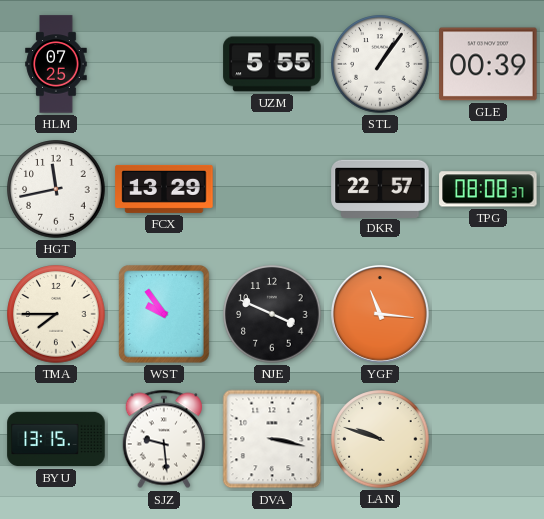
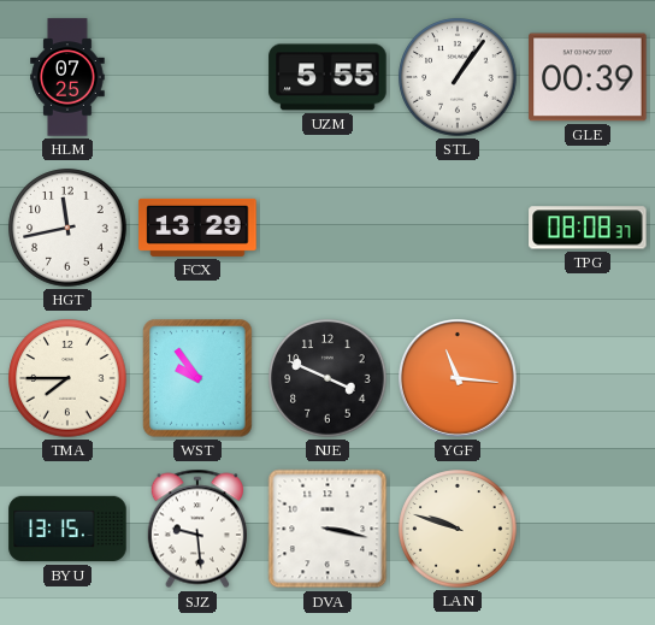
DKR: 22:57 -> none (380, 188)
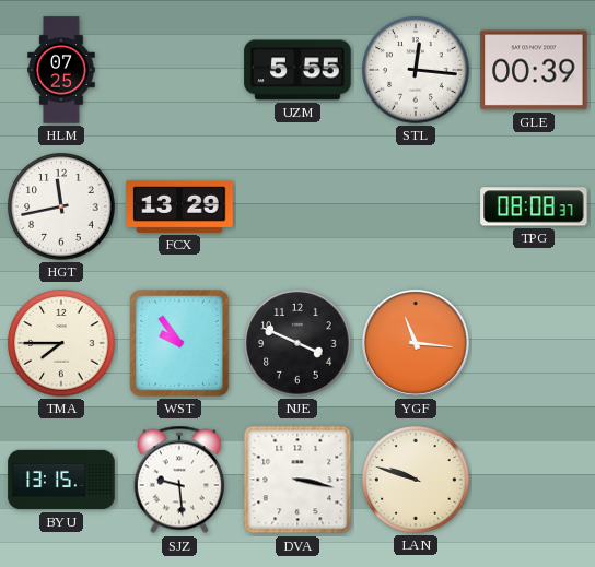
STL: 1:06 -> 12:16 (416, 70)
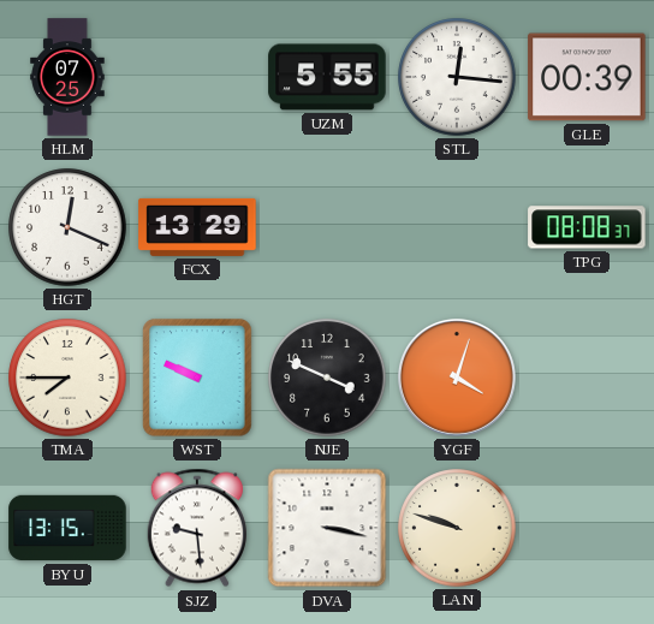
HGT: 11:43 -> 12:19 (67, 227)
WST: 9:54 -> 9:49 (197, 378)
YGF: 11:16 -> 4:03 (457, 378)
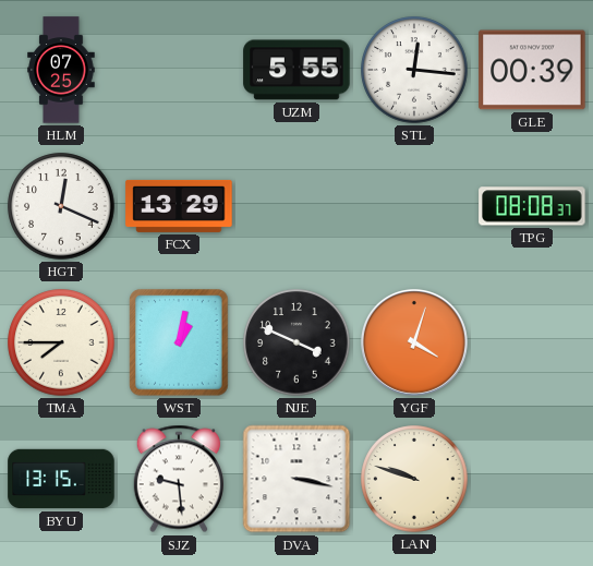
WST: 9:49 -> 1:02 (179, 342)
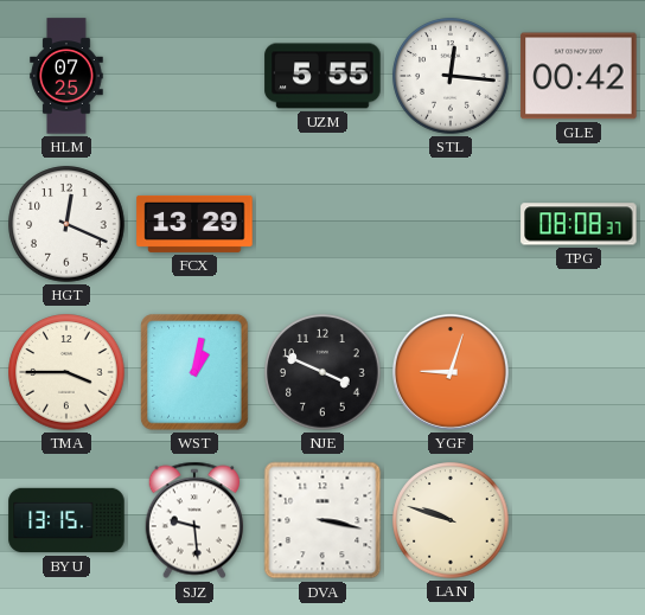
GLE: 00:39 -> 00:42 (579, 76)
TMA: 7:45 -> 3:45 (66, 372)
YGF: 4:03 -> 9:03 (451, 372)
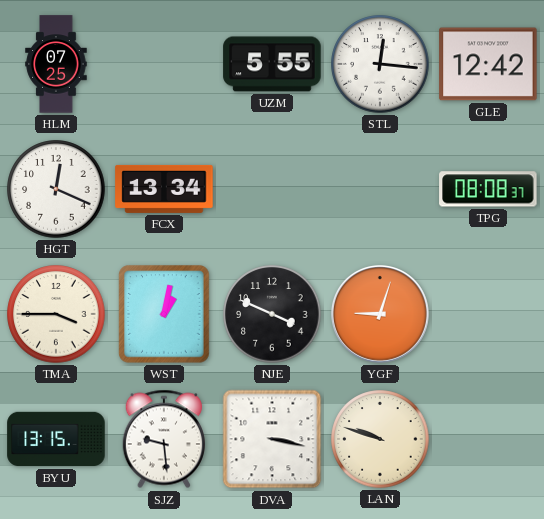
GLE: 00:42 -> 12:42 (488, 64)
FCX: 13:29 -> 13:34 (164, 189)
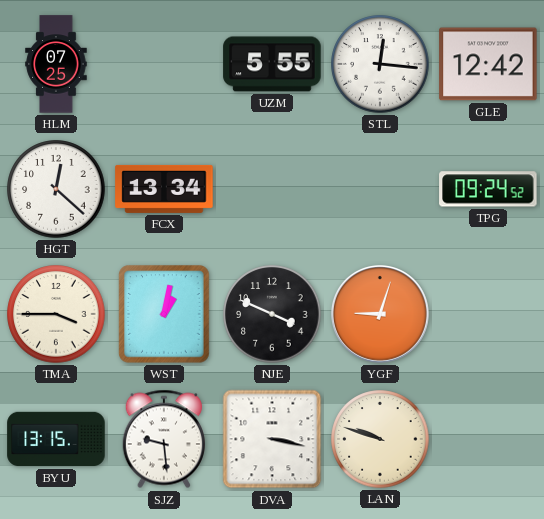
HGT: 12:19 -> 12:22 (56, 189)
TPG: 08:08 -> 09:24 (488, 189)
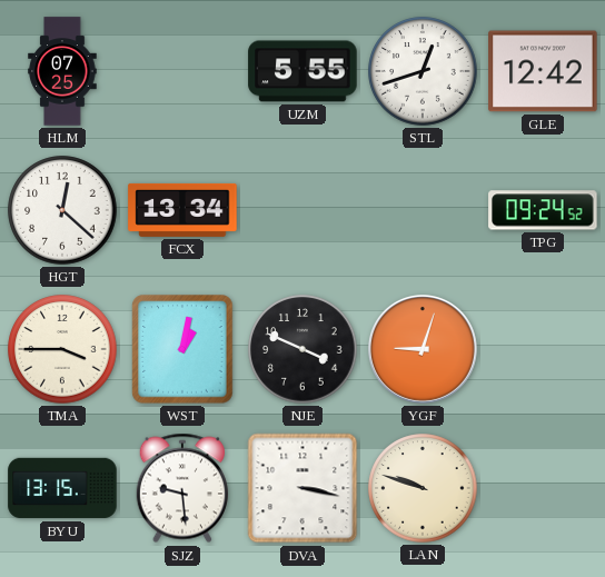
STL: 12:16 -> 12:42 (423, 71)
